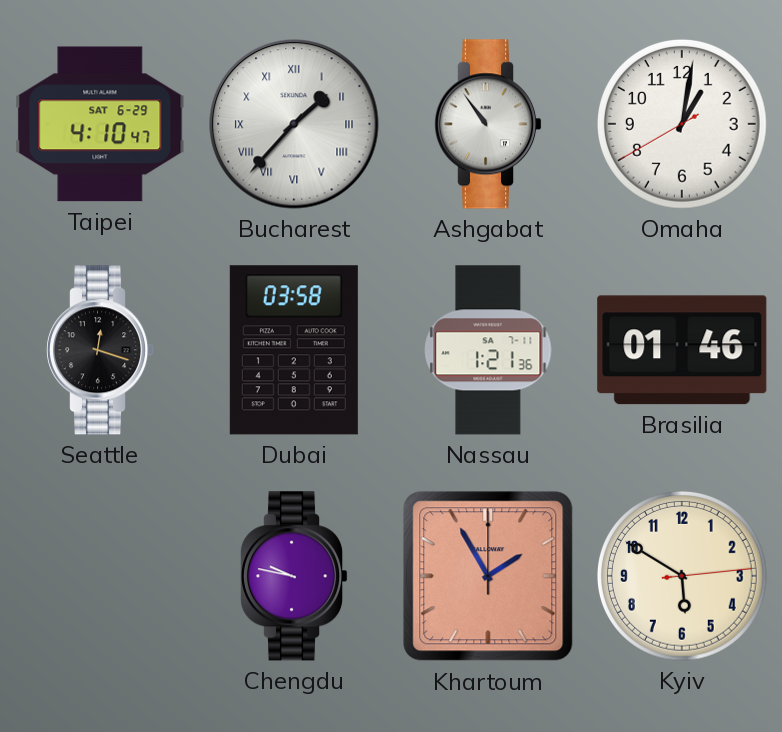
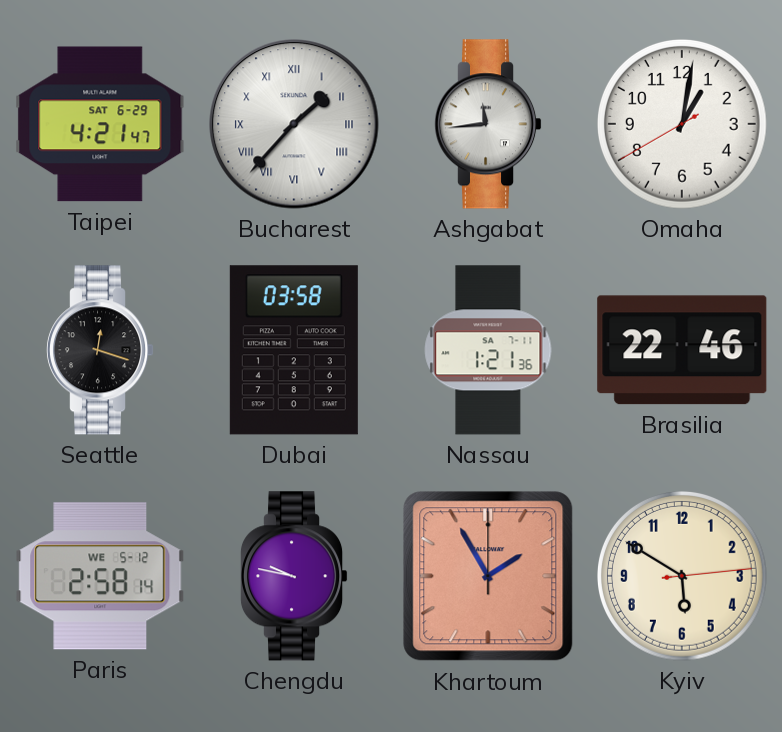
Taipei: 4:10 -> 4:21 (100, 124)
Ashgabat: 10:54 -> 11:44 (488, 124)
Brasilia: 01:46 -> 22:46 (682, 350)
Paris: none -> 2:58 (100, 576)
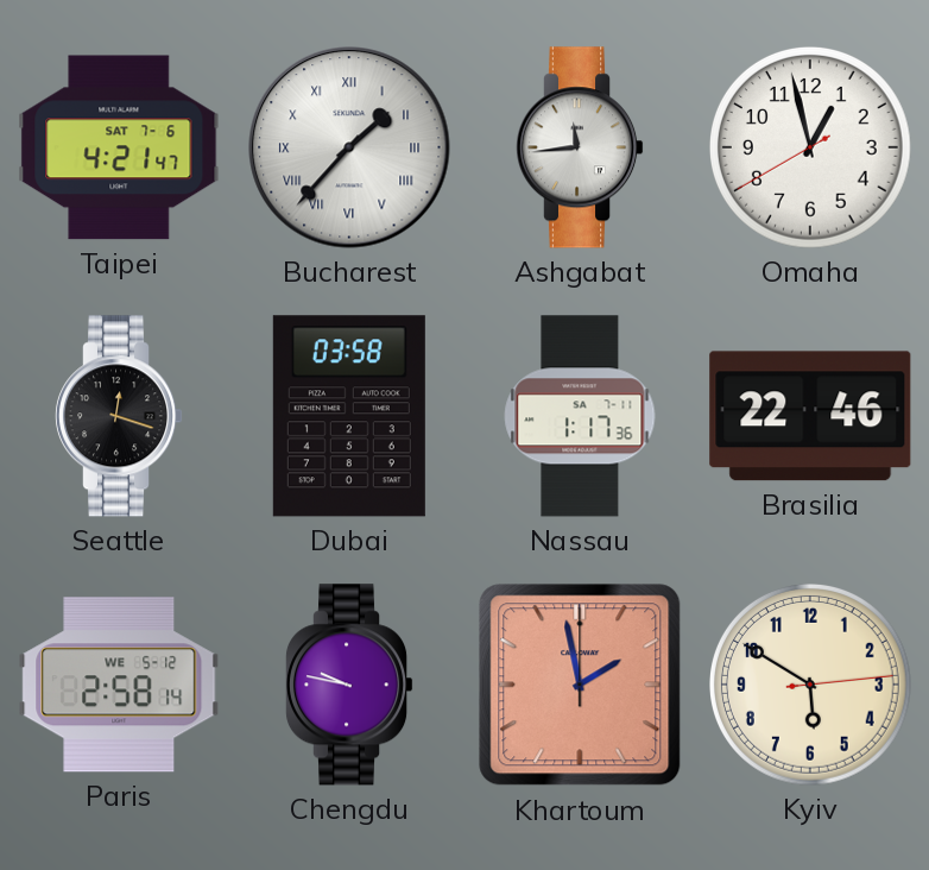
Taipei date: SAT 6-29 -> SAT 7-6 (119, 147)
Omaha: 1:01 -> 12:57 (811, 149)
Nassau: 1:21 -> 1:17 (580, 416)
Khartoum: 1:55 -> 1:58 (580, 685)
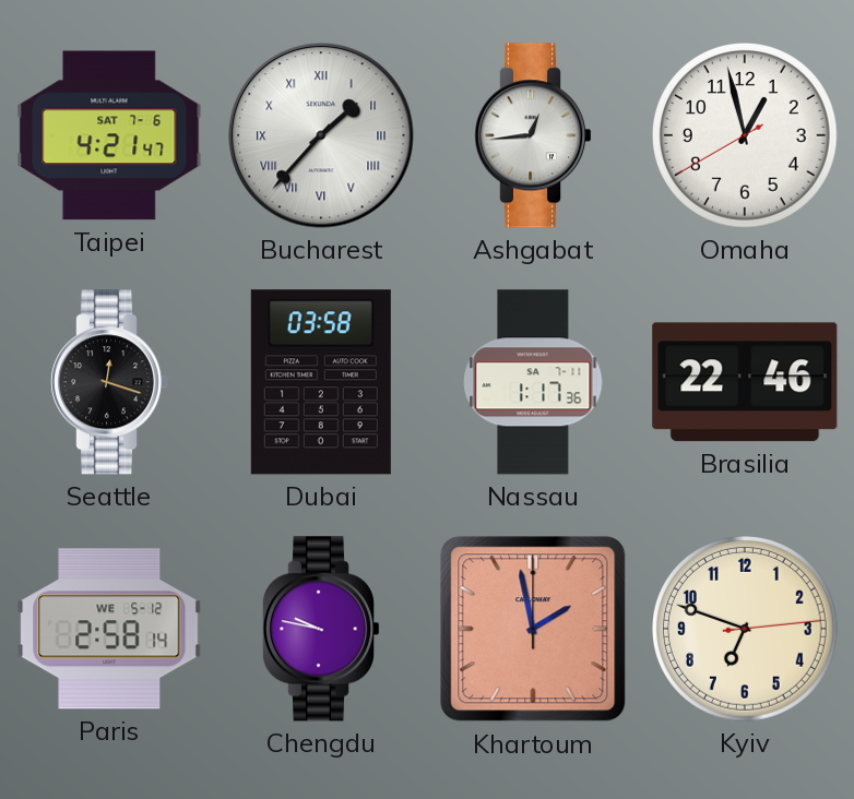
Ashgabat: 11:44 -> 12:44 (533, 135)
Kyiv: 5:50 -> 6:48 (746, 630)
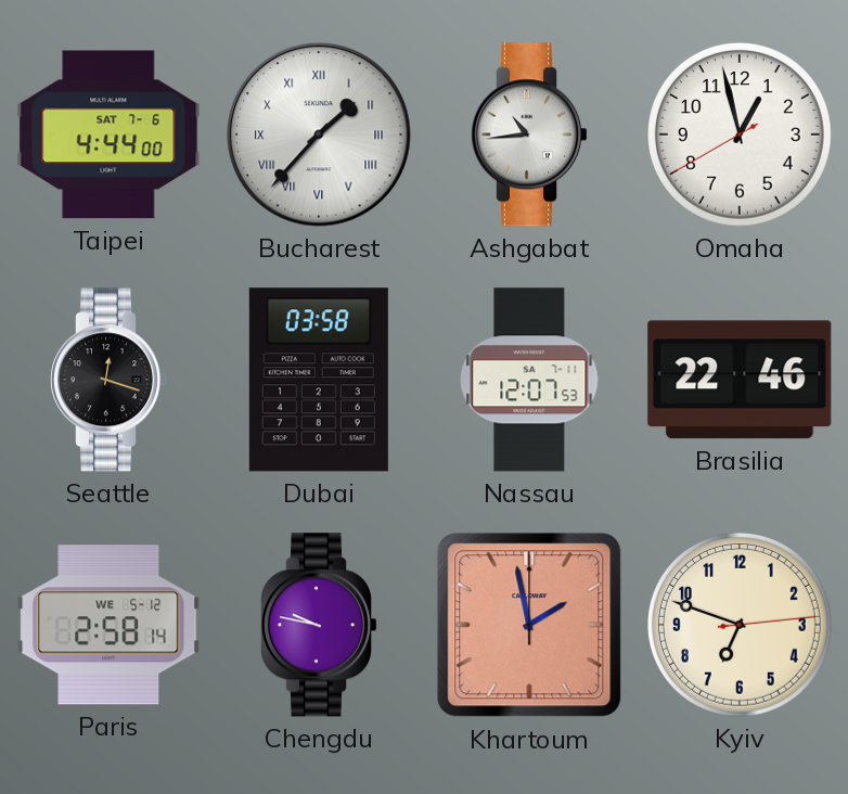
Taipei: 4:21 -> 4:44 (108, 135)
Ashgabat: 12:44 -> 10:44 (529, 135)
Nassau: 1:17 -> 12:07 (529, 380)
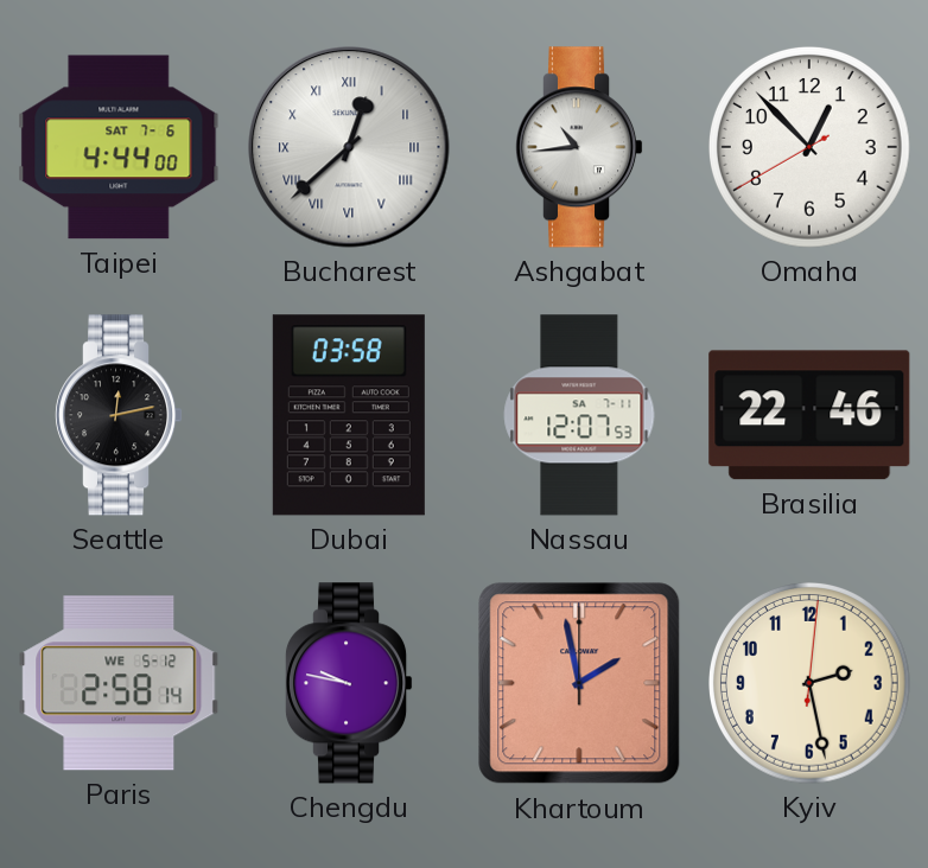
Bucharest: 1:37 -> 12:38 (349, 147)
Omaha: 12:57 -> 12:52 (811, 148)
Seattle: 12:18 -> 12:13 (119, 415)
Kyiv: 6:48 -> 2:28 (811, 684)
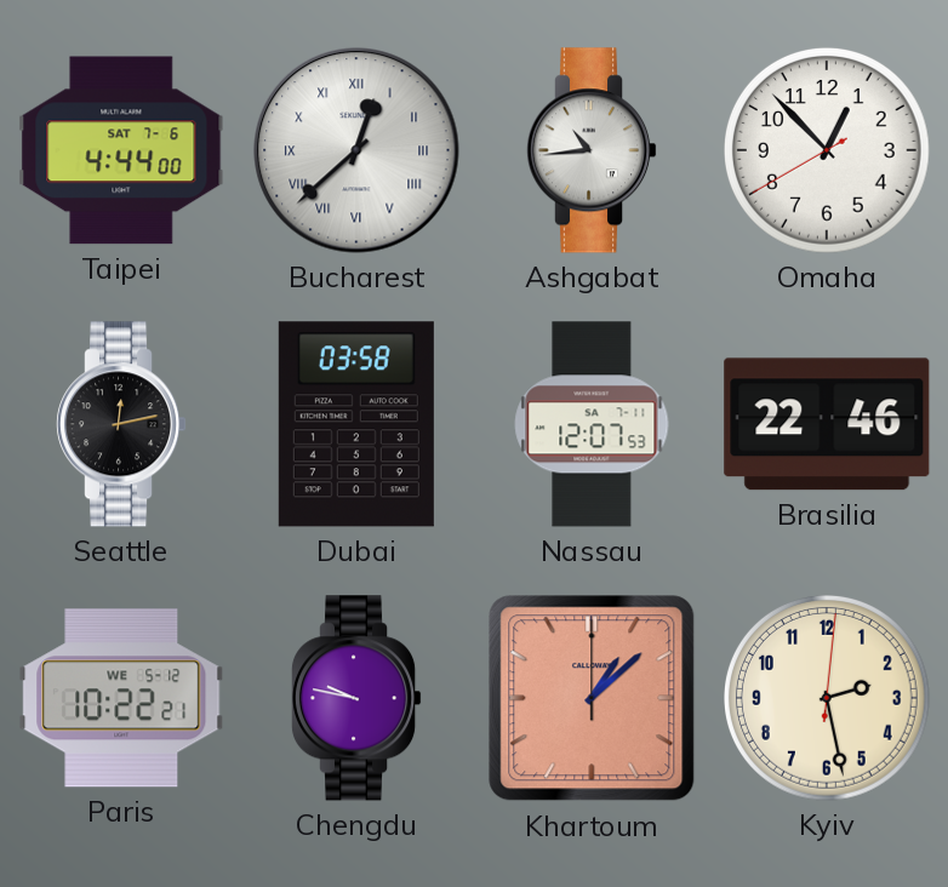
Paris: 2:58 -> 10:22 (121, 698)
Khartoum: 1:58 -> 1:08 (592, 698)
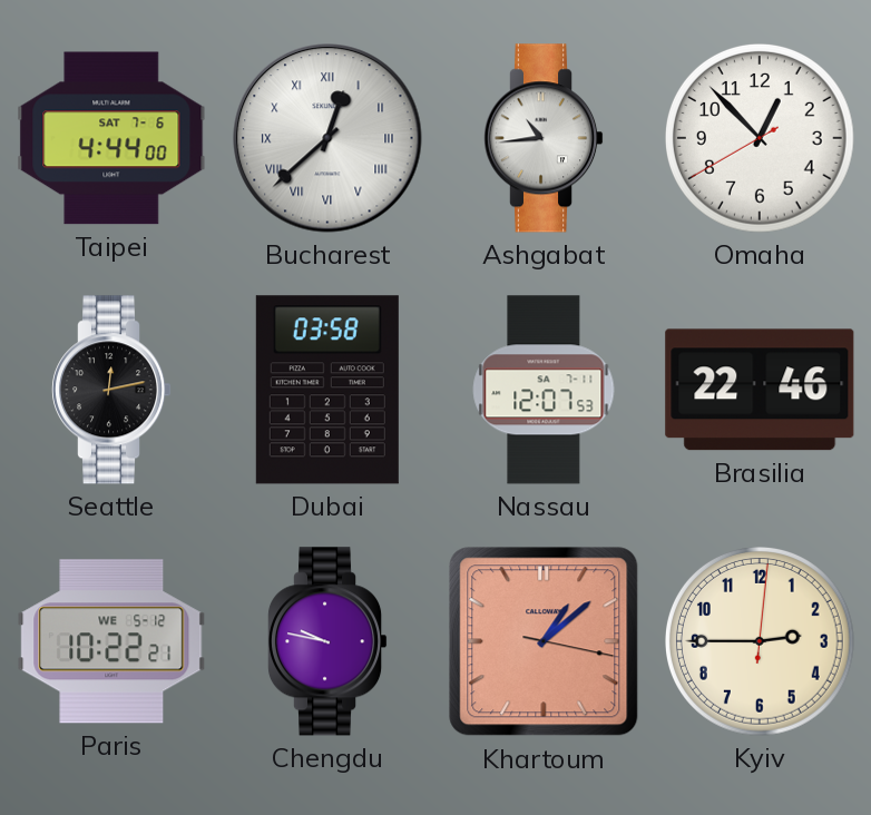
Khartoum: 1:08:00 -> 1:08:17 (544, 641)
Kyiv: 2:28 -> 2:45 (761, 642)
